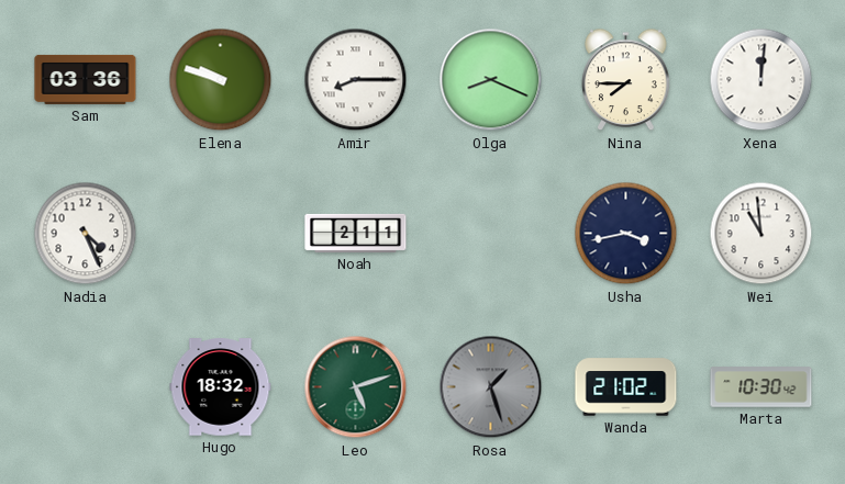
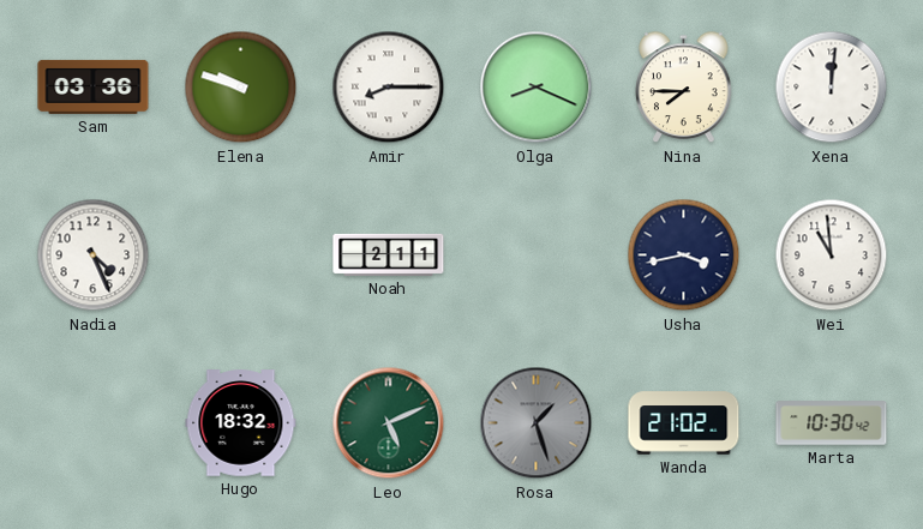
Leo: 5:12 -> 5:11 (389, 423)
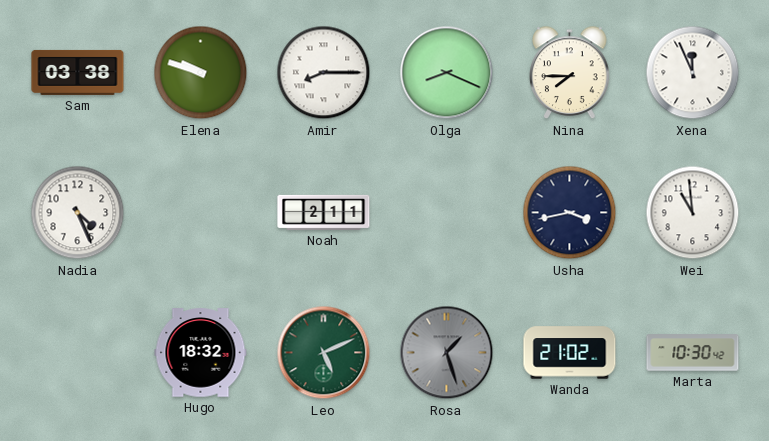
Sam: 03:36 -> 03:38 (78, 72)
Xena: 12:01 -> 11:56 (693, 73)
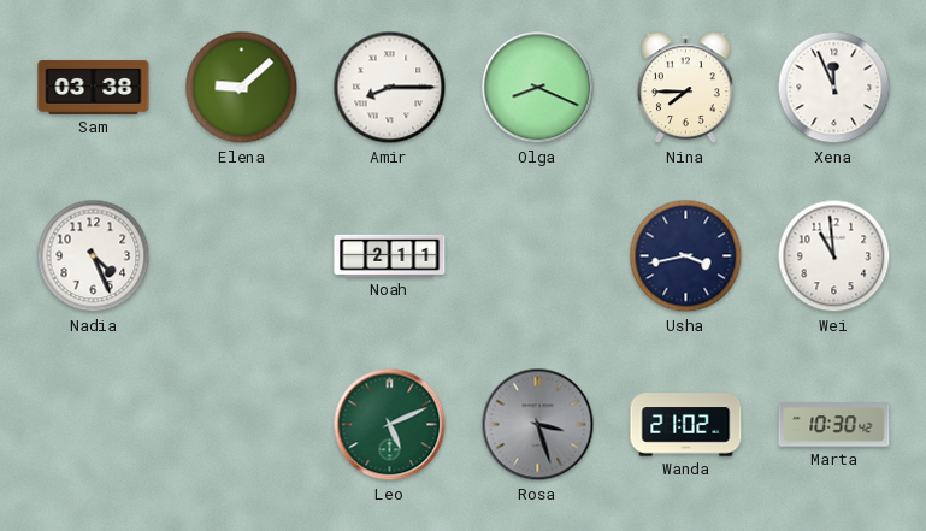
Elena: 9:48 -> 9:08 (242, 88)
Hugo: 18:32 -> none (201, 353)
Rosa: 1:27 -> 3:27 (538, 425)
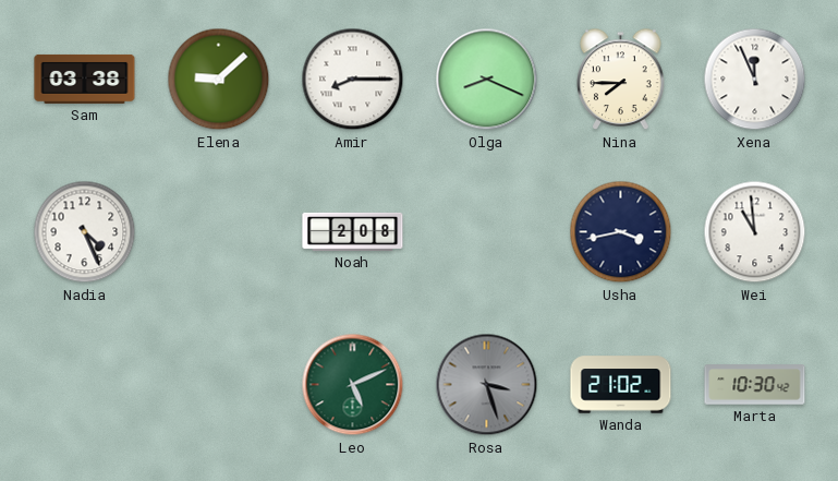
Noah: 2:11 -> 2:08 (353, 231)
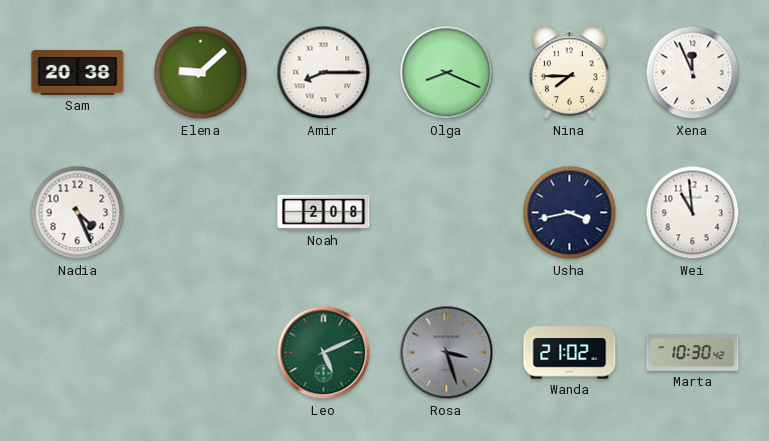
Sam: 03:38 -> 20:38 (78, 72)
